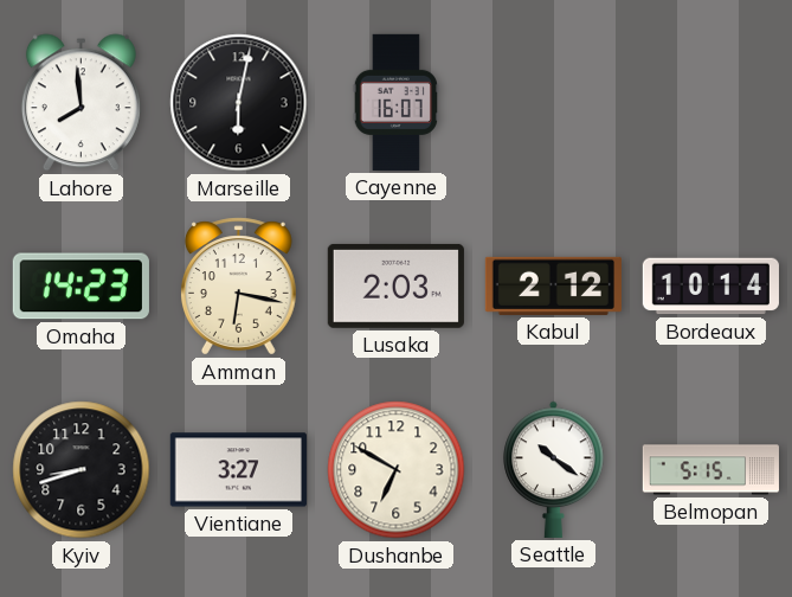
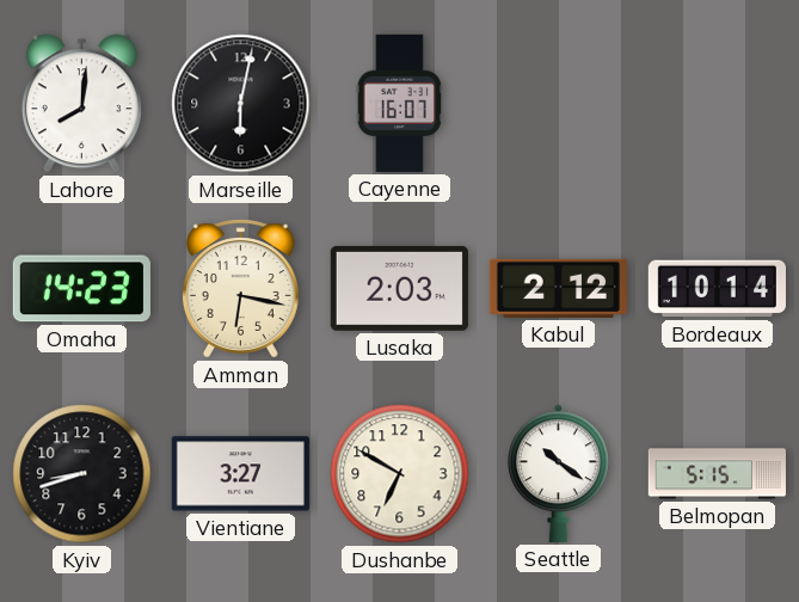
Lahore: 7:59 -> 8:01 (81, 104)
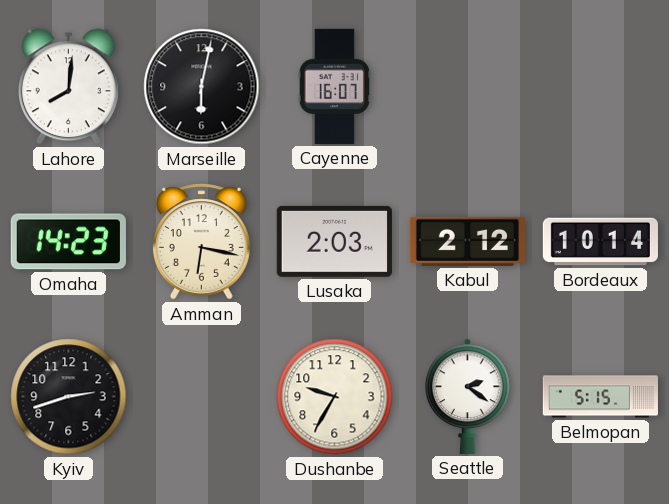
Kyiv: 8:42 -> 2:42 (69, 397)
Vientiane: 3:27 -> none (240, 474)
Dushanbe: 6:50 -> 9:35 (335, 397)
Seattle: 10:21 -> 2:21 (468, 396)
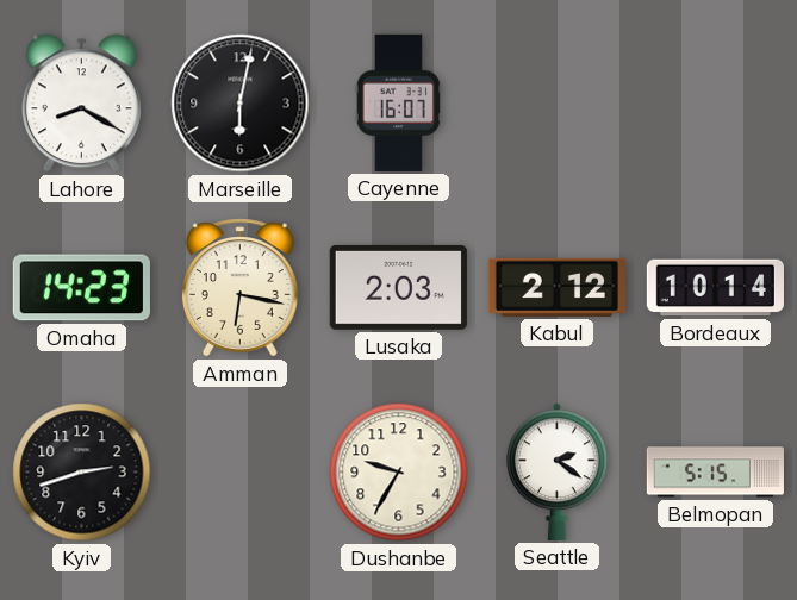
Lahore: 8:01 -> 8:20 (81, 104)
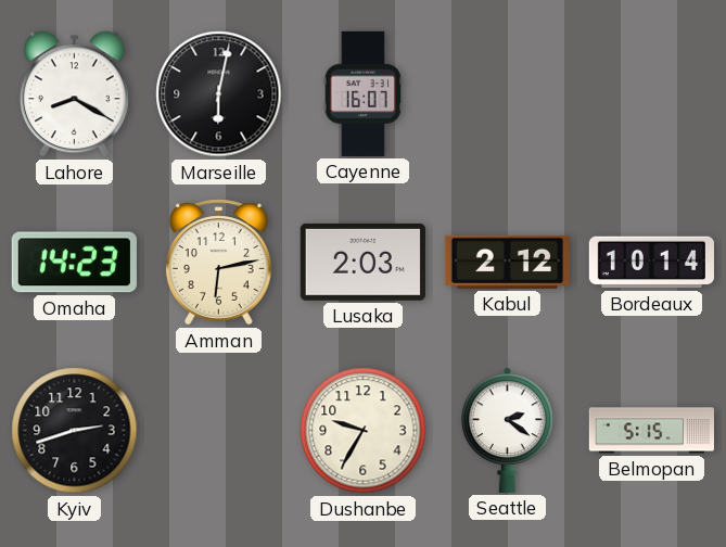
Amman: 6:17 -> 6:13 (218, 263)
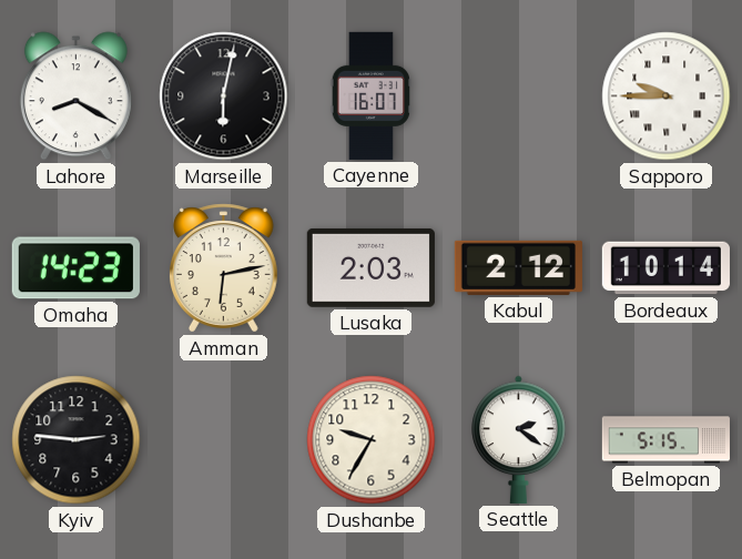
Sapporo: none -> 9:45 (667, 96)
Kyiv: 2:42 -> 2:46 (77, 440)
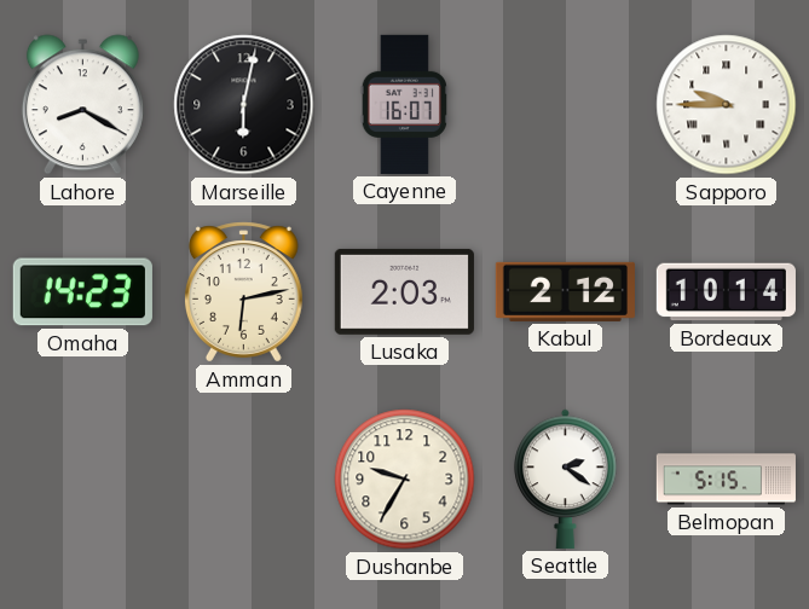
Kyiv: 2:46 -> none (77, 440)
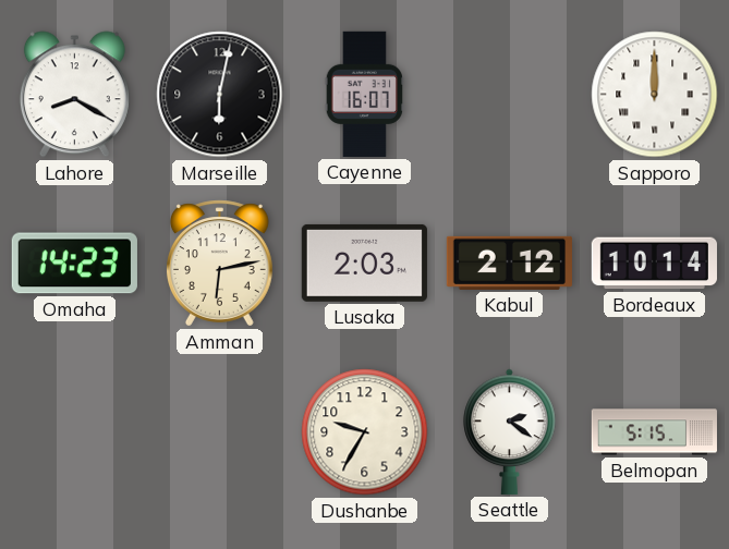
Sapporo: 9:45 -> 12:00 (655, 95)
